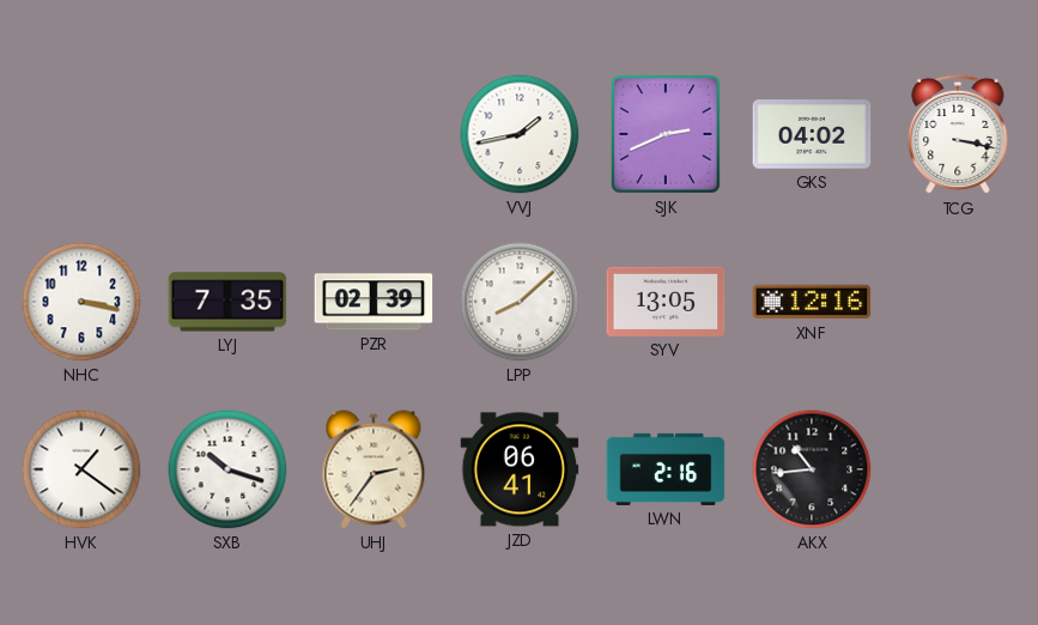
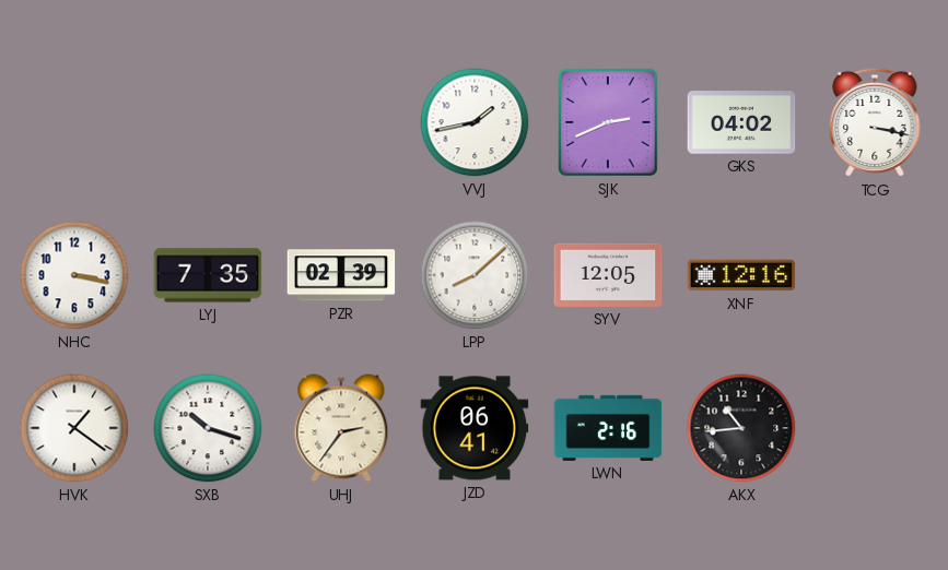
SYV: 13:05 -> 12:05 (608, 275)
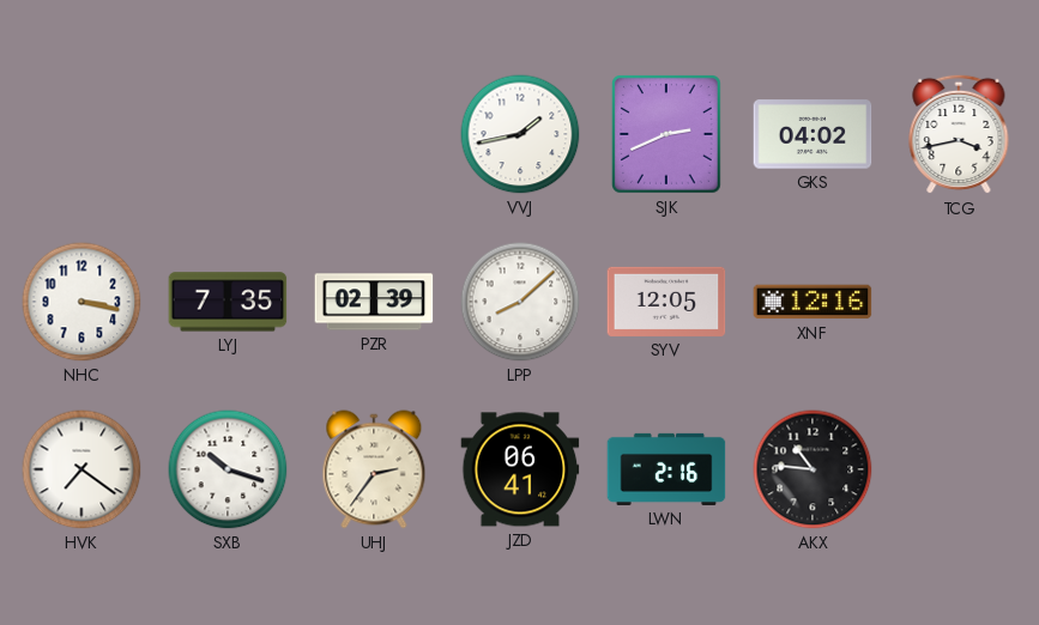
TCG: 3:17 -> 3:43 (959, 134)
HVK: 1:21 -> 7:21 (81, 469)
AKX: 10:44 -> 10:46 (813, 469)
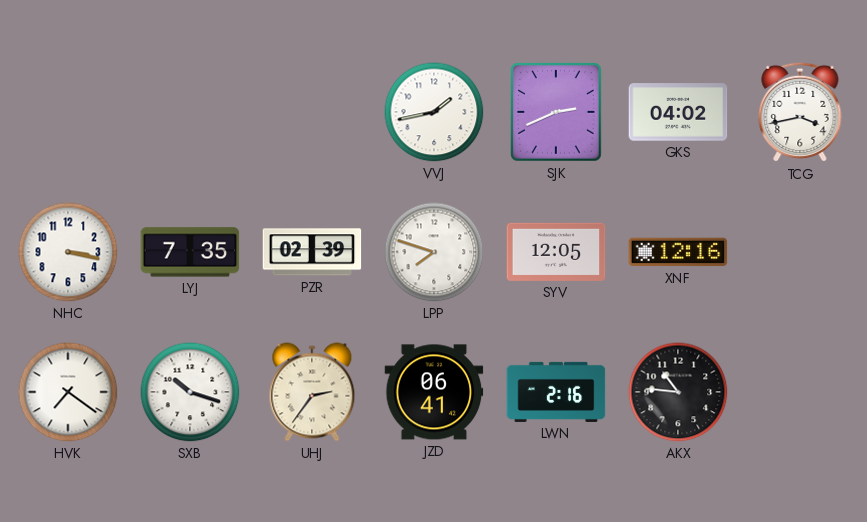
LPP: 8:08 -> 7:48 (434, 252)
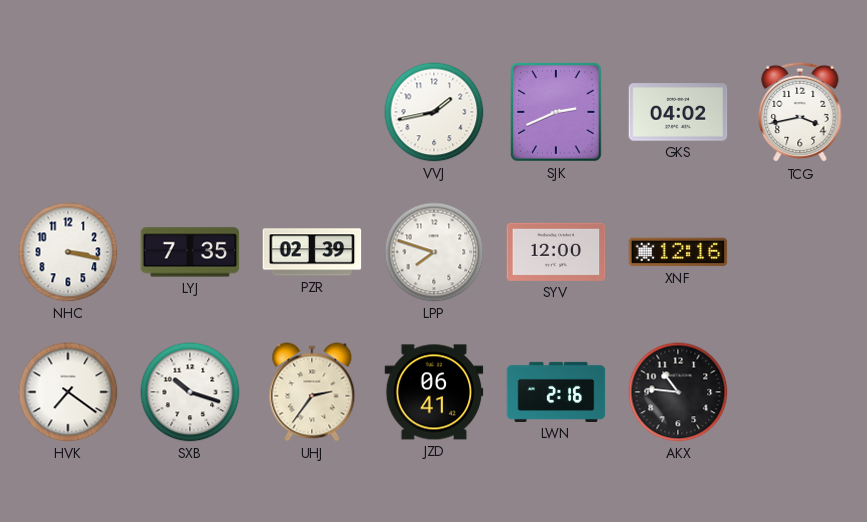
SYV: 12:05 -> 12:00 (556, 252)
